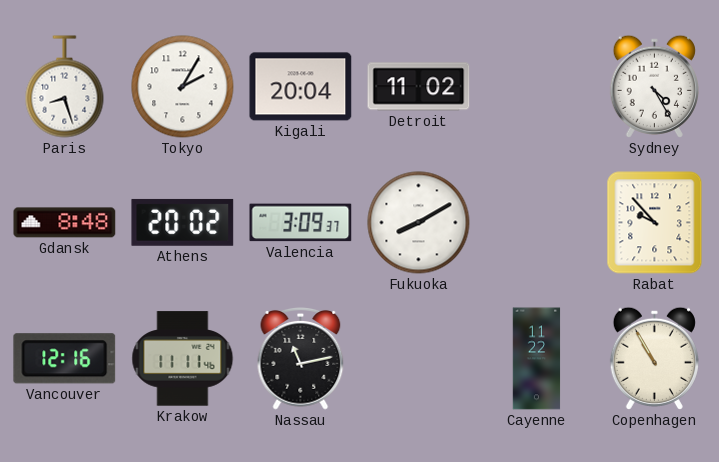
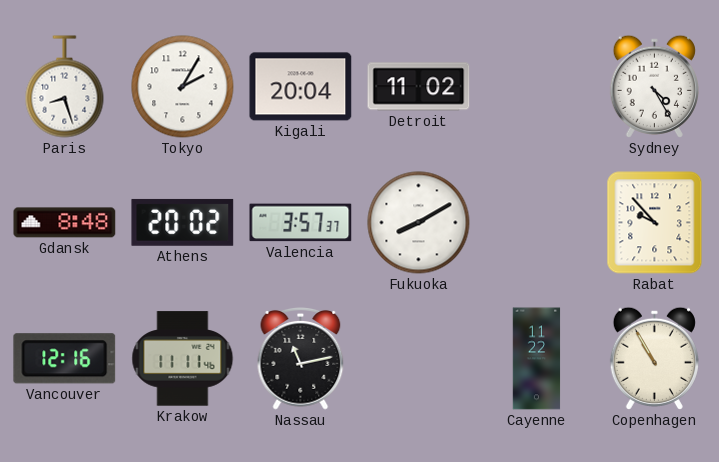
Valencia: 3:09 -> 3:57 (301, 223)
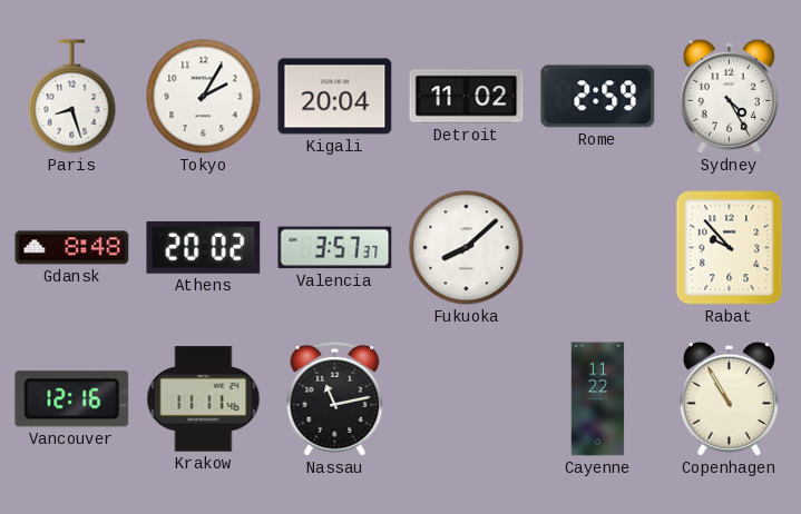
Rome: none -> 2:59 (598, 97)
Fukuoka: 8:10 -> 8:08 (467, 248)
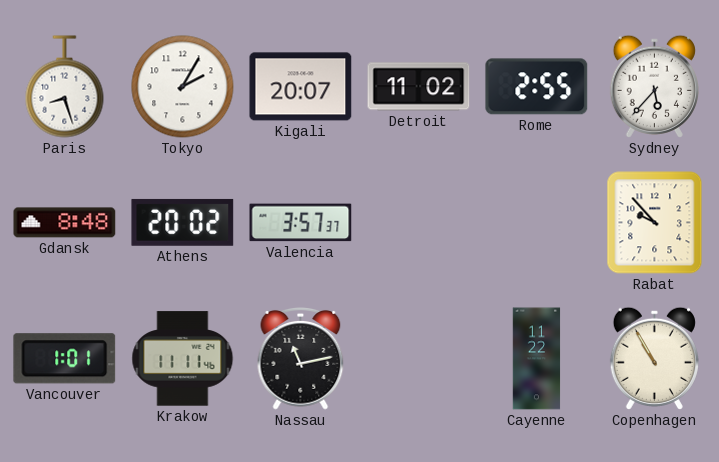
Kigali: 20:04 -> 20:07 (301, 87)
Rome: 2:59 -> 2:55 (537, 87)
Sydney: 4:25 -> 5:37 (654, 86)
Fukuoka: 8:08 -> none (467, 248)
Vancouver: 12:16 -> 1:01 (65, 359)
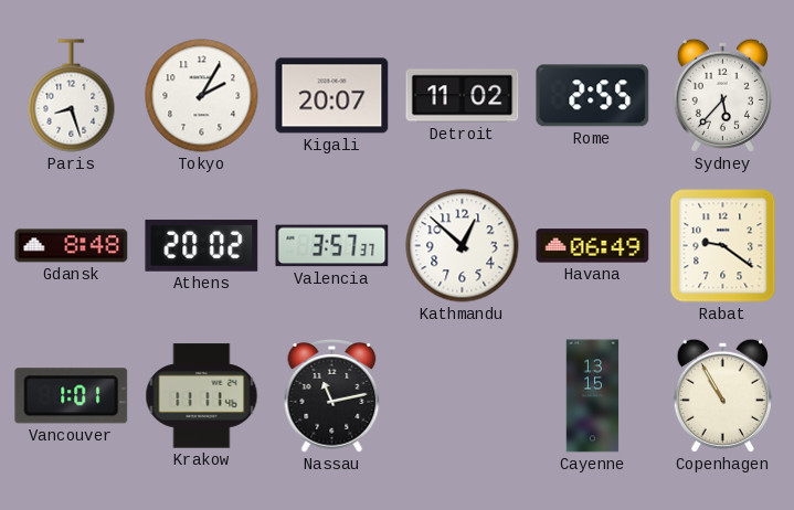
Kathmandu: none -> 12:52 (463, 246)
Havana: none -> 06:49 (593, 246)
Rabat: 9:53 -> 9:21 (723, 246)
Cayenne: 11:22 -> 13:15 (593, 396)
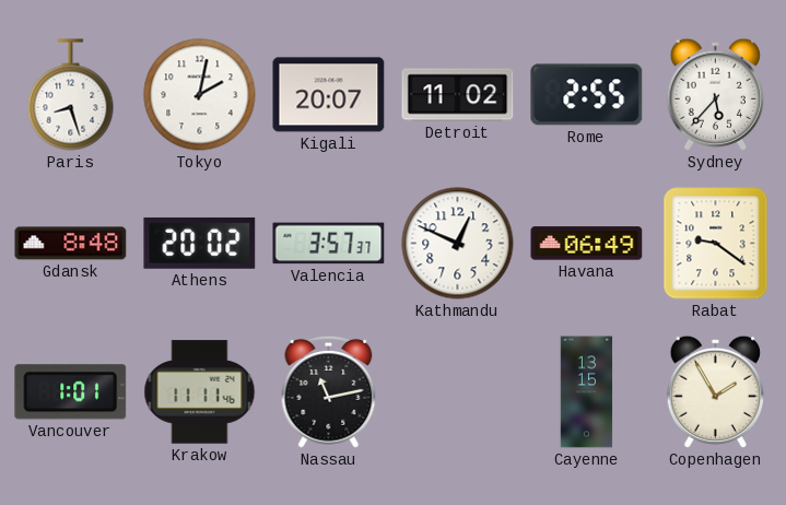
Tokyo: 2:05 -> 2:02 (200, 95)
Kathmandu: 12:52 -> 12:49 (458, 244)
Copenhagen: 10:55 -> 1:55 (715, 391)
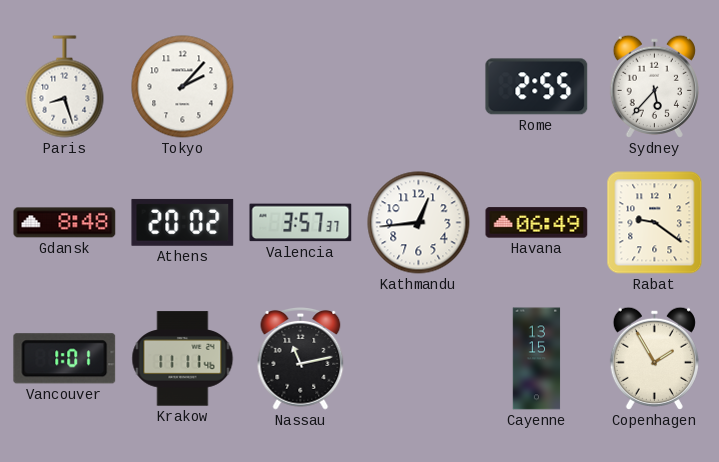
Tokyo: 2:02 -> 2:07 (183, 87)
Kigali: 20:07 -> none (329, 95)
Detroit: 11:02 -> none (458, 95)
Kathmandu: 12:49 -> 12:44 (419, 223)
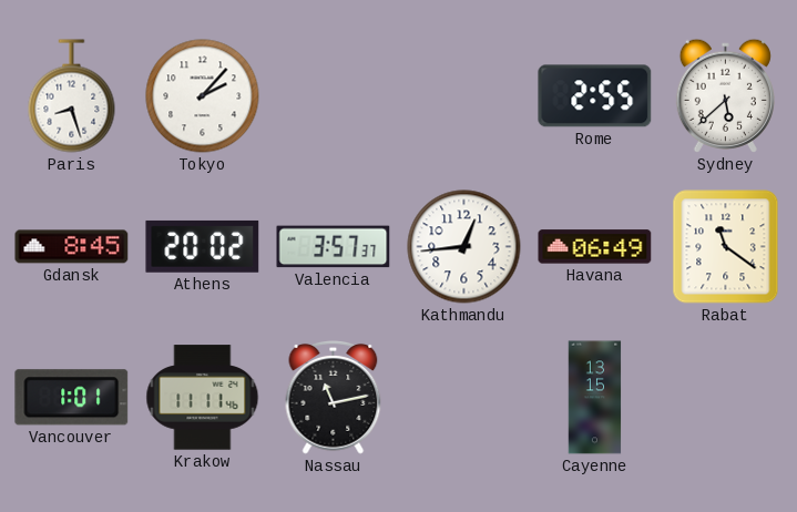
Sydney: 5:37 -> 5:38 (725, 95)
Gdansk: 8:48 -> 8:45 (72, 247)
Rabat: 9:21 -> 11:21 (726, 247)
Copenhagen: 1:55 -> none (654, 358)
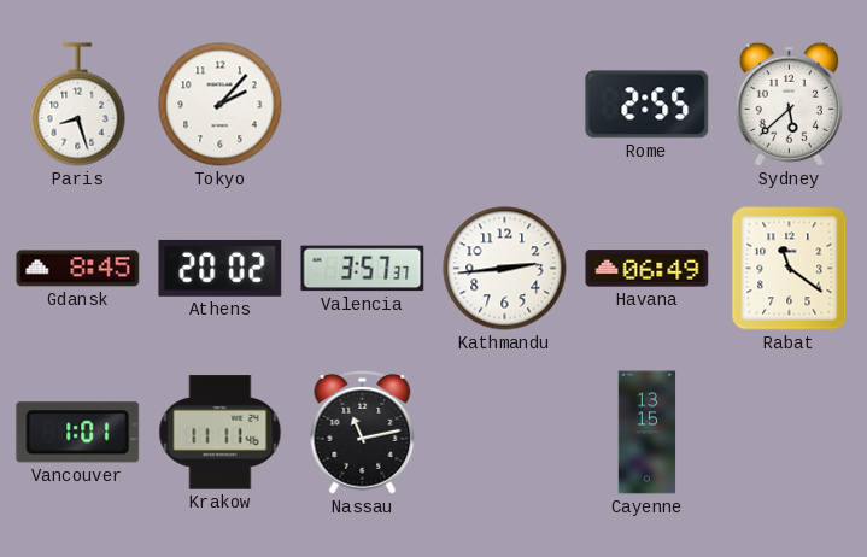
Kathmandu: 12:44 -> 2:44 (505, 269)
